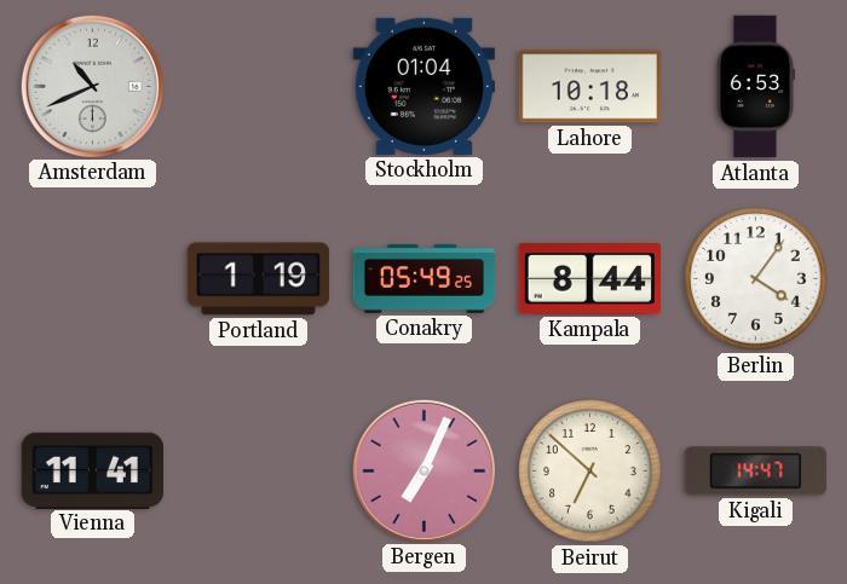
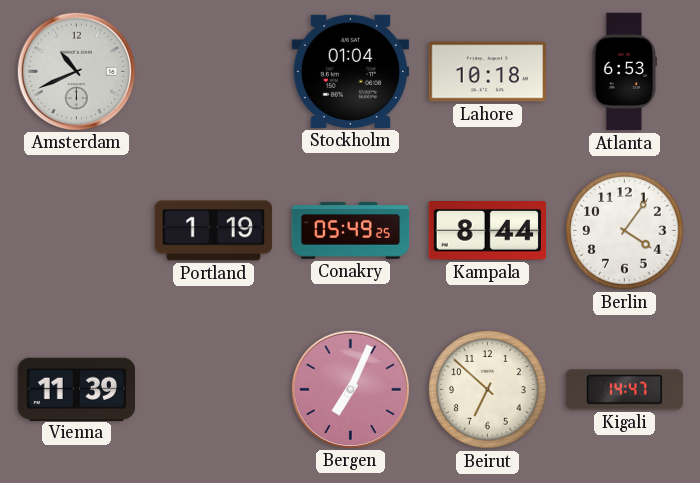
Vienna: 11:41 -> 11:39 (77, 389)
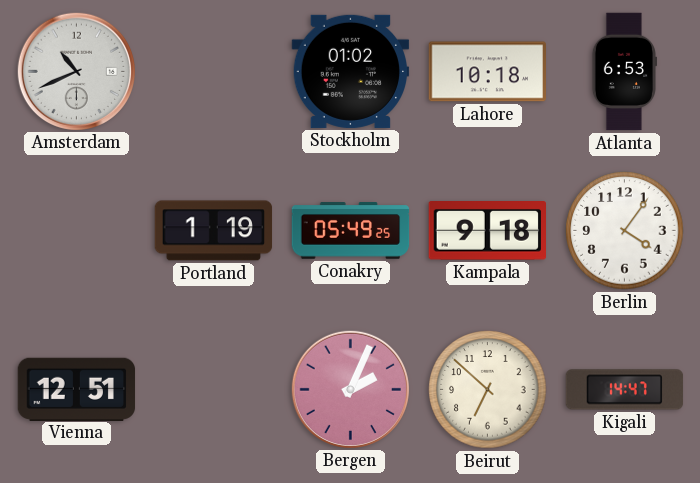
Stockholm: 01:04 -> 01:02 (351, 71)
Kampala: 8:44 -> 9:18 (487, 231)
Vienna: 11:39 -> 12:51 (77, 389)
Bergen: 7:04 -> 2:04 (350, 389)
